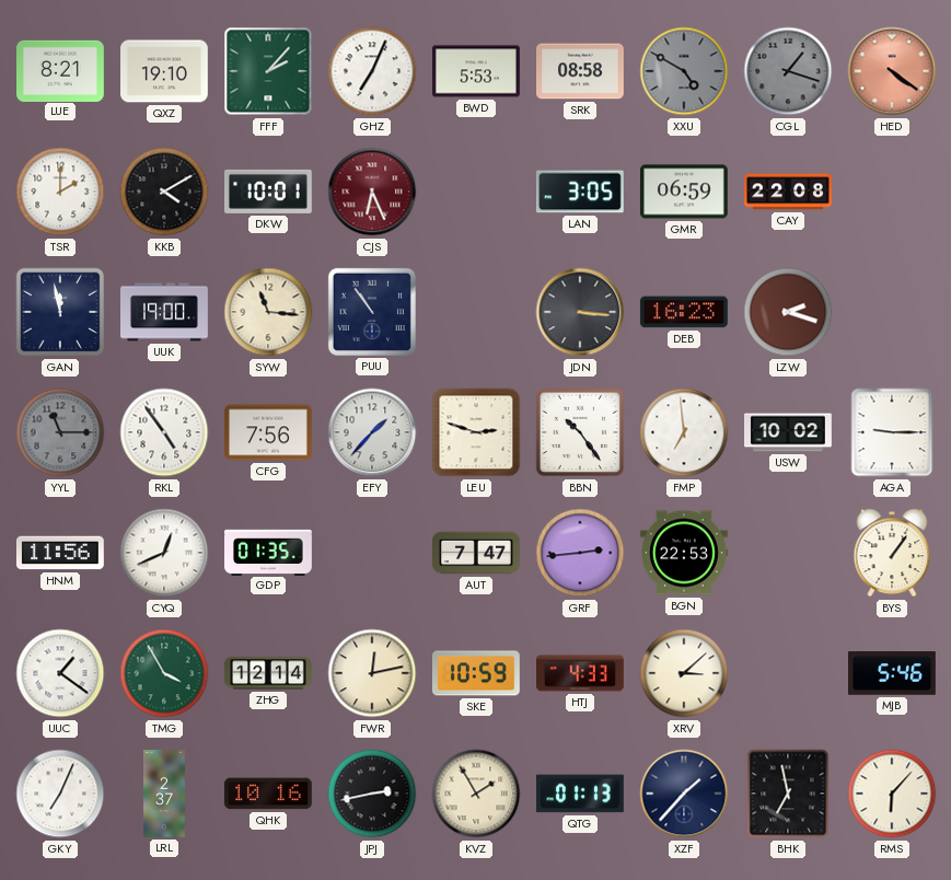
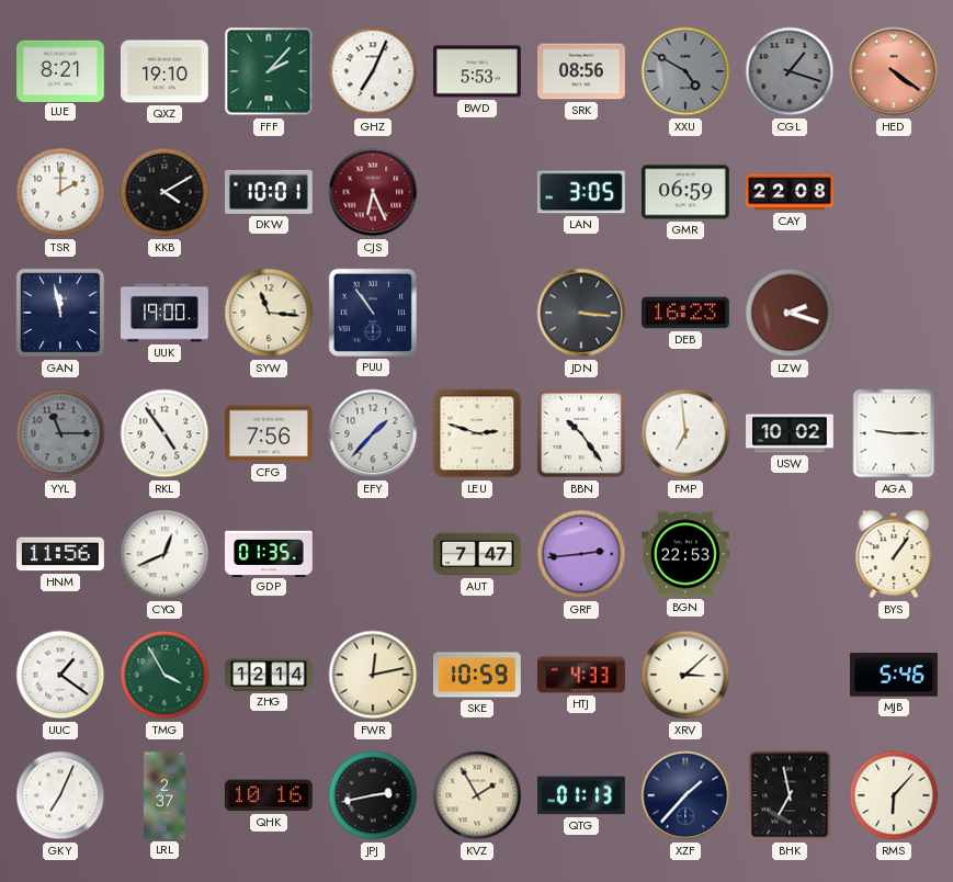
SRK: 08:58 -> 08:56 (582, 71)
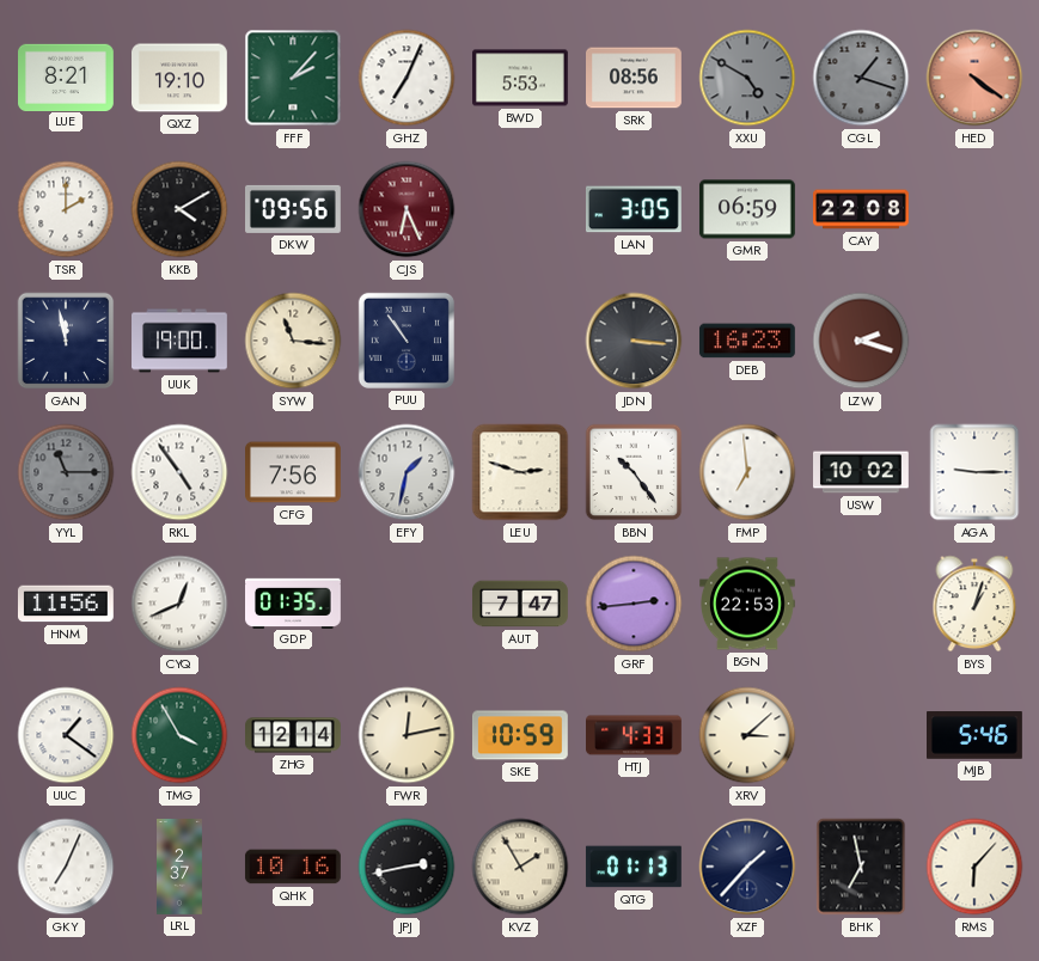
DKW: 10:01 -> 09:56 (294, 209)
EFY: 1:37 -> 1:32 (407, 472)
BYS: 1:06 -> 1:03 (974, 604)
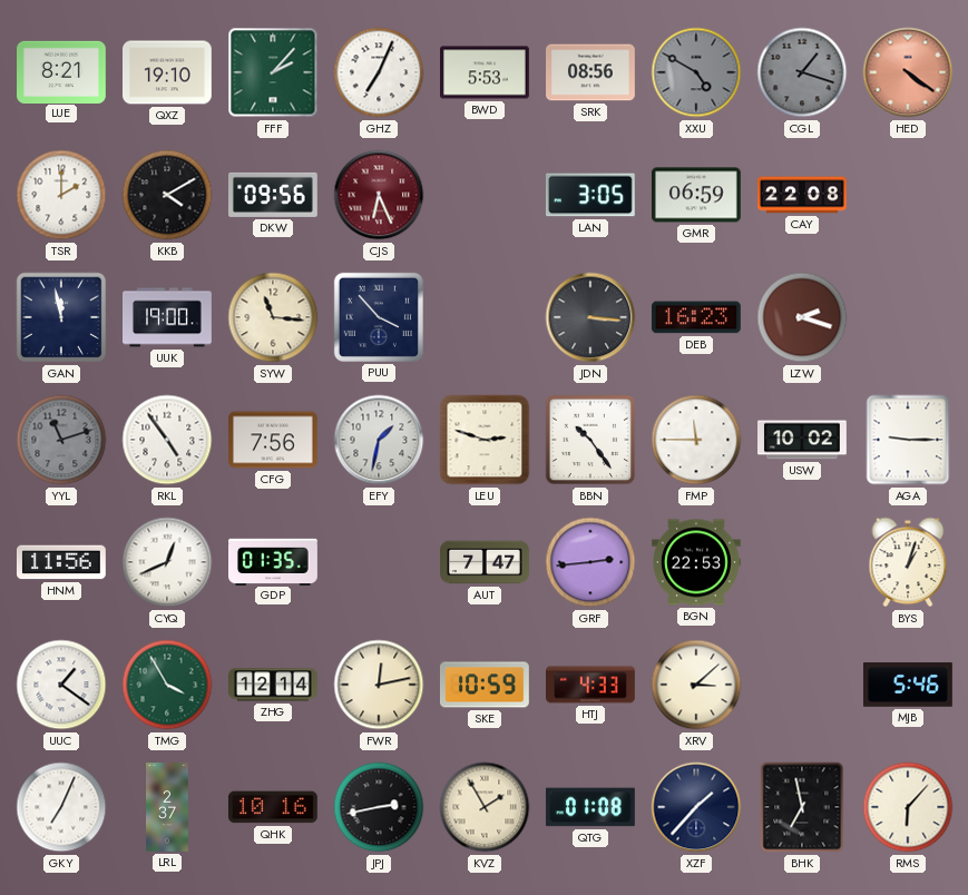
PUU: 10:54 -> 3:53 (379, 317)
YYL: 11:15 -> 11:12 (61, 440)
FMP: 6:59 -> 11:45 (696, 440)
QTG: 01:13 -> 01:08 (590, 807)
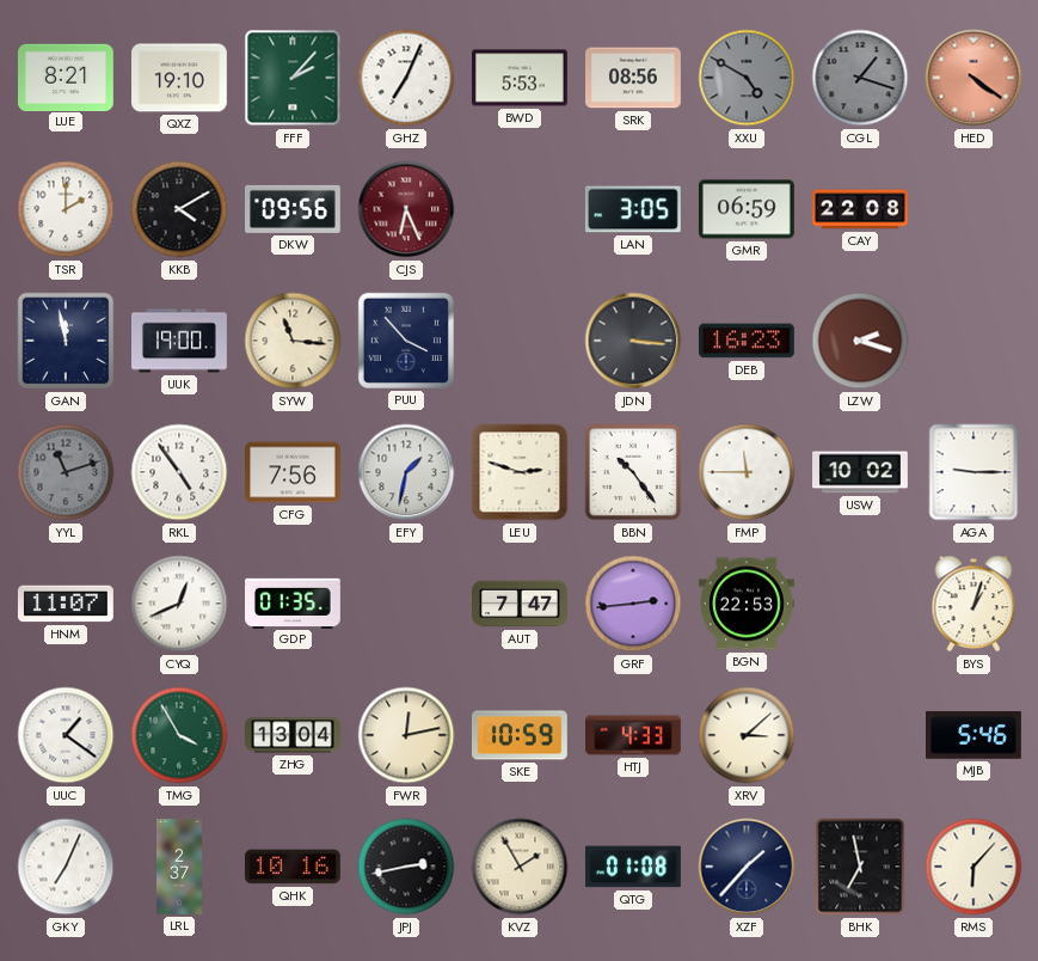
HNM: 11:56 -> 11:07 (66, 604)
ZHG: 12:14 -> 13:04 (294, 735)
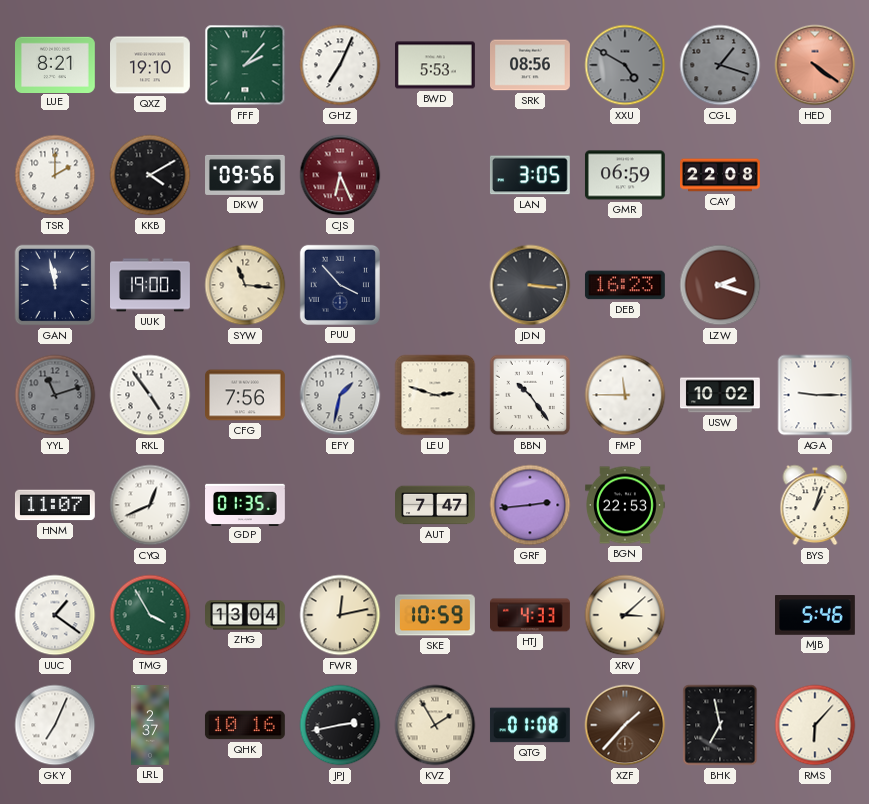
XZF dial: navy -> brown (625, 725)
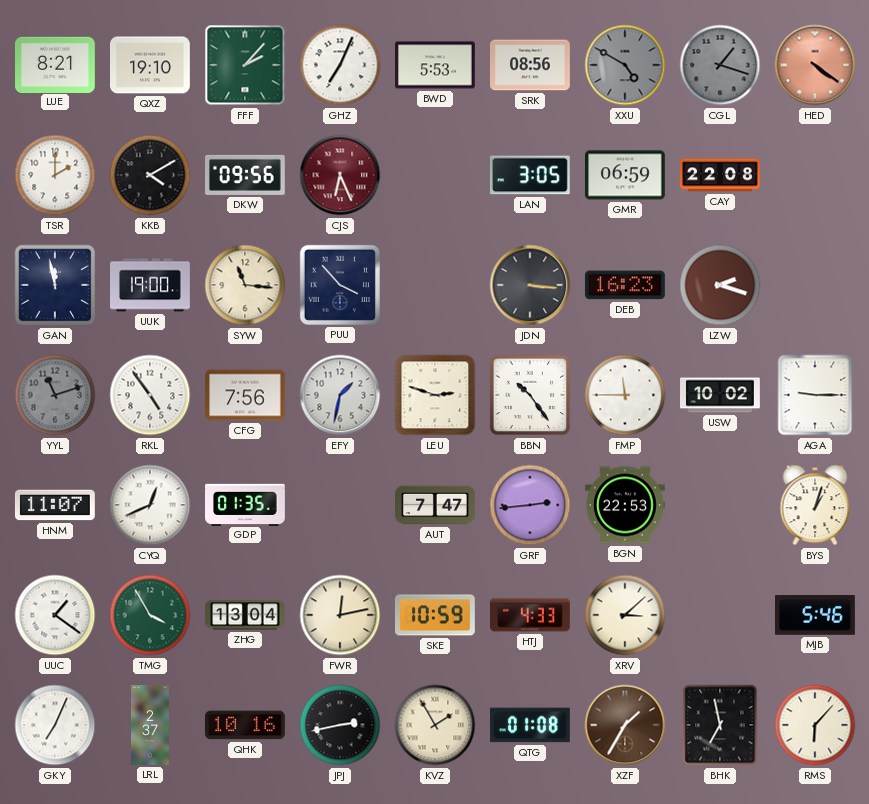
XZF: 1:37 -> 1:35 (625, 725)
